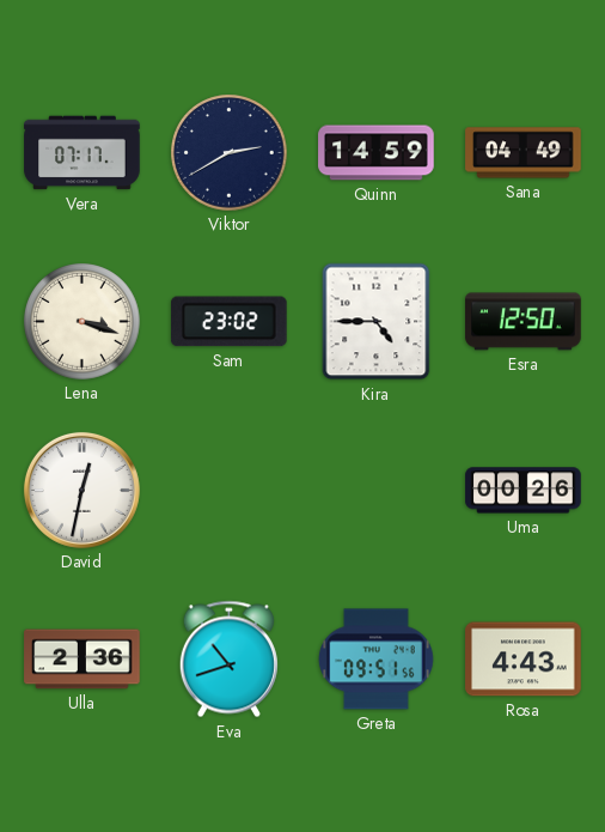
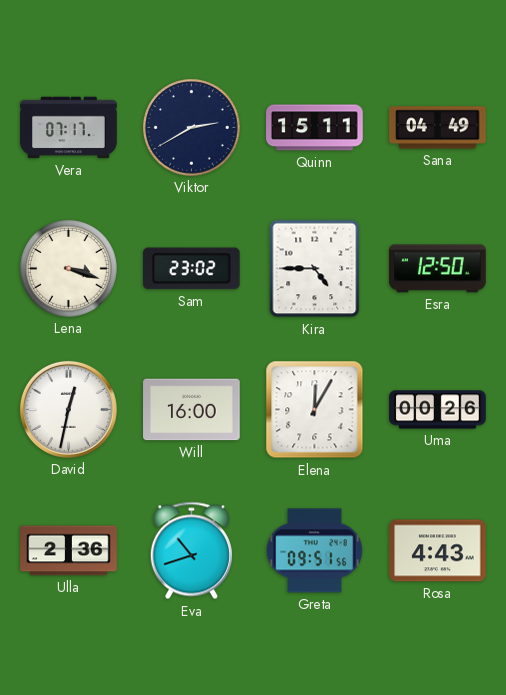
Quinn: 14:59 -> 15:11 (315, 128)
Will: none -> 16:00 (192, 410)
Elena: none -> 12:05 (315, 410)
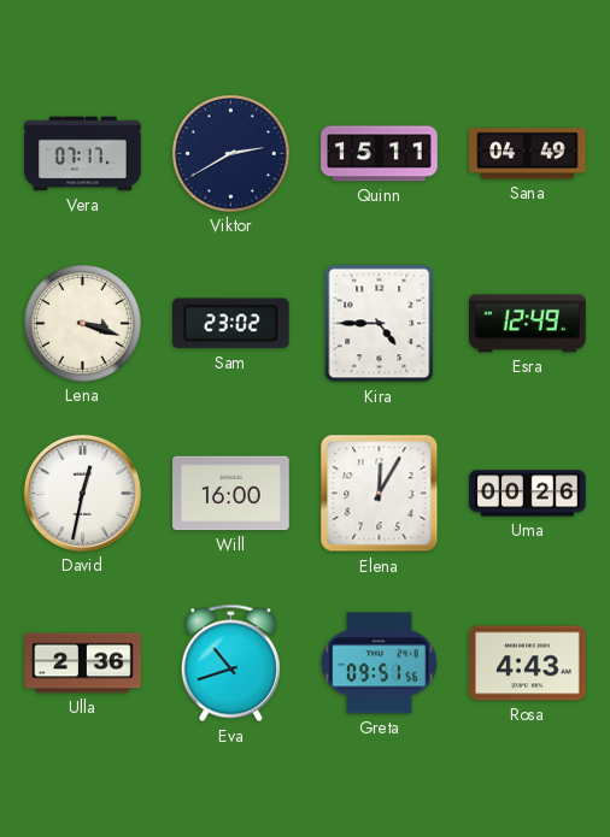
Esra: 12:50 -> 12:49 (528, 324)
